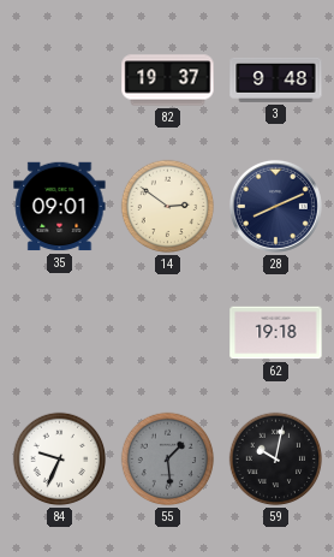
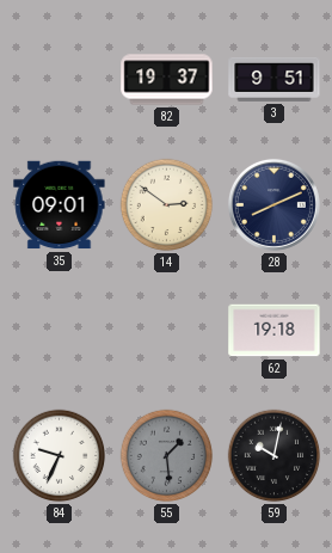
3: 9:48 -> 9:51 (275, 79)
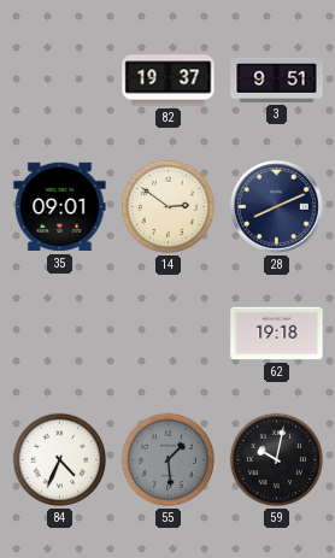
84: 9:34 -> 4:34 (60, 460)
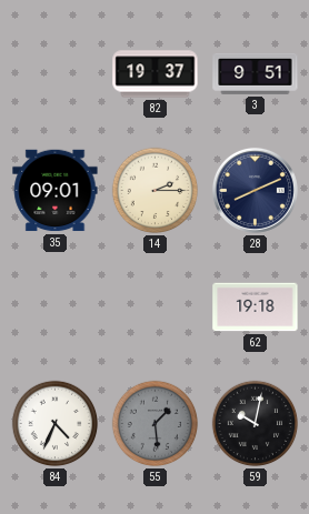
14: 2:51 -> 2:15 (156, 191)
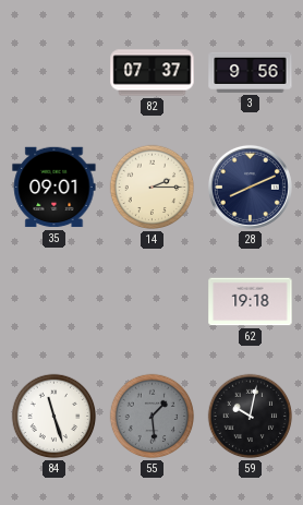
82: 19:37 -> 07:37 (153, 73)
3: 9:51 -> 9:56 (251, 72)
84: 4:34 -> 11:27 (54, 417)
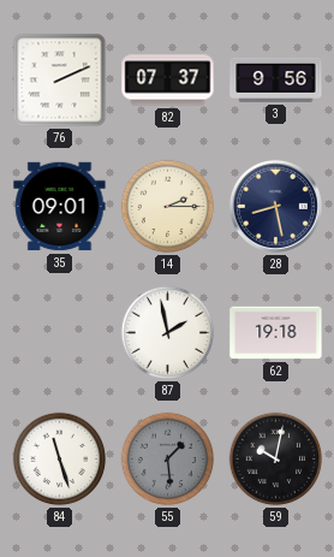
76: none -> 2:11 (60, 81)
28: 8:11 -> 8:28 (275, 206)
87: none -> 1:58 (168, 333)
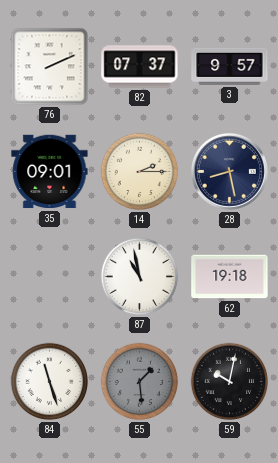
3: 9:56 -> 9:57 (230, 66)
87: 1:58 -> 10:58 (140, 277)
